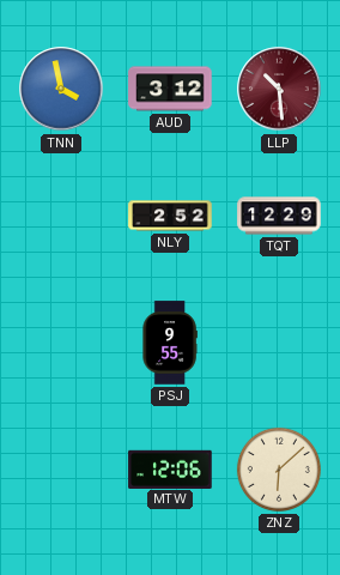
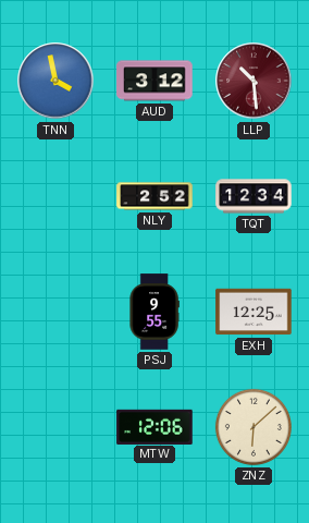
TQT: 12:29 -> 12:34 (254, 196)
EXH: none -> 12:25 (254, 312)
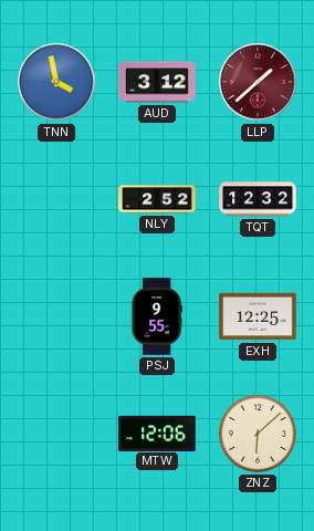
LLP: 10:29 -> 1:38 (258, 82)
TQT: 12:34 -> 12:32 (258, 199)
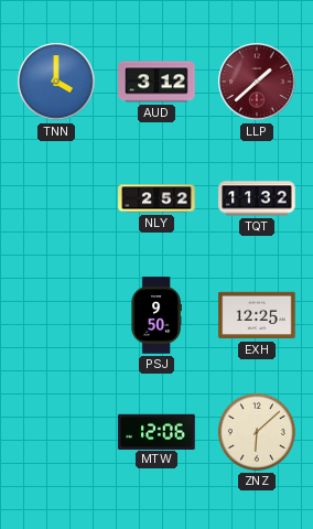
TNN: 3:58 -> 4:00 (56, 82)
TQT: 12:32 -> 11:32 (257, 198)
PSJ: 9:55 -> 9:50 (156, 315)
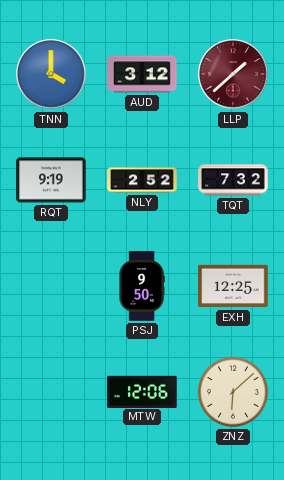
RQT: none -> 9:19 (51, 180)
TQT: 11:32 -> 7:32 (233, 180)
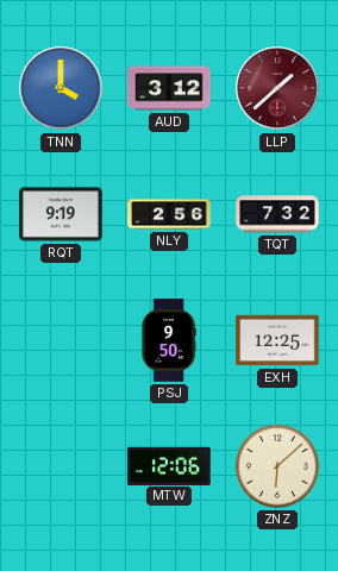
NLY: 2:52 -> 2:56 (169, 214)
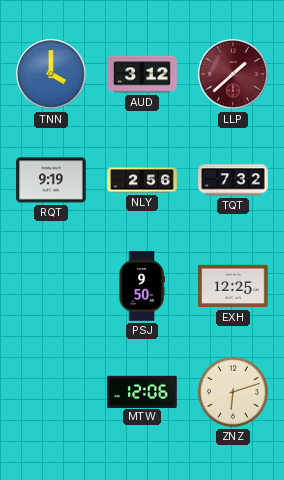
ZNZ: 6:08 -> 6:12 (233, 392)
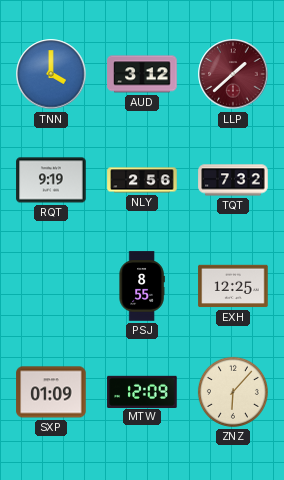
PSJ: 9:50 -> 8:55 (142, 286)
SXP: none -> 01:09 (51, 392)
MTW: 12:06 -> 12:09 (142, 391)
ZNZ: 6:12 -> 6:07 (233, 392)
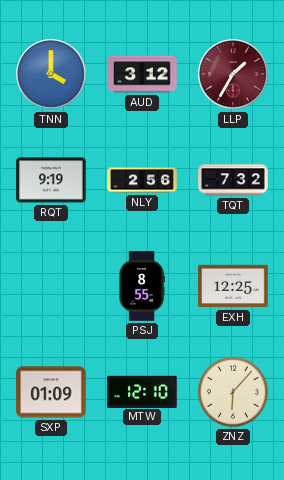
LLP: 1:38 -> 1:35 (233, 74)
MTW: 12:09 -> 12:10 (142, 391)
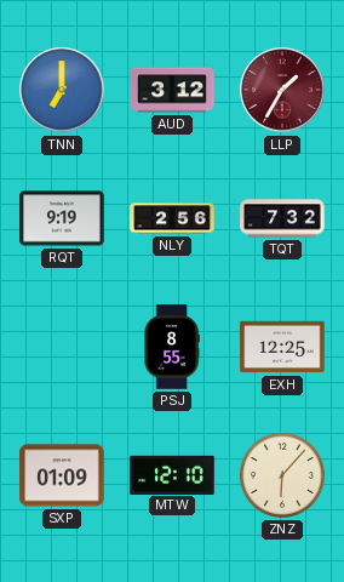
TNN: 4:00 -> 7:00 (62, 90)
